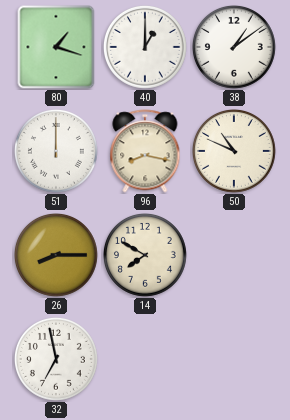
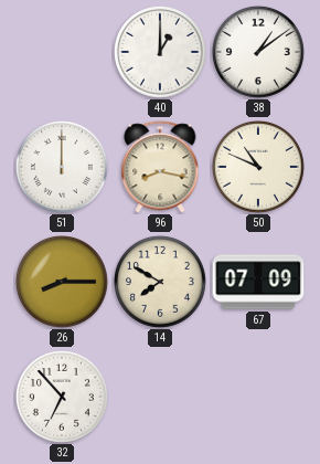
80: 1:18 -> none (56, 47)
67: none -> 07:09 (258, 282)
32: 6:58 -> 6:53 (63, 398)
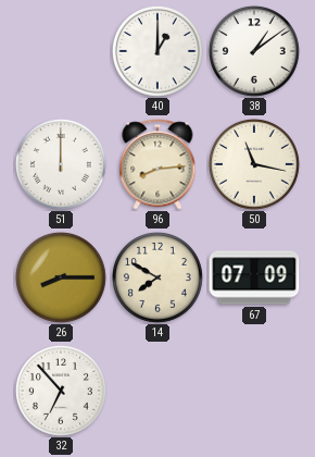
96: 8:17 -> 8:14 (157, 164)
50: 10:49 -> 11:17 (255, 165)
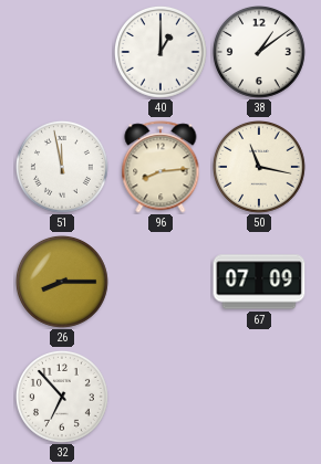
51: 12:00 -> 11:58 (63, 168)
14: 7:50 -> none (159, 279)
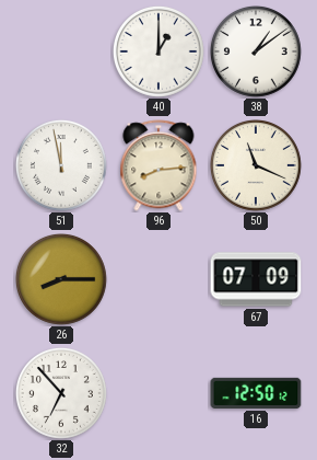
50: 11:17 -> 11:19 (257, 166)
16: none -> 12:50 (256, 393)
